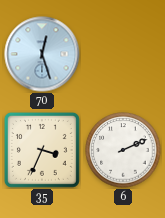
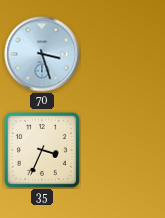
70: 12:27 -> 3:27 (42, 54)
6: 2:11 -> none (123, 150)
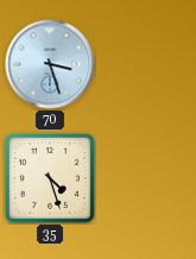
35: 3:34 -> 4:27 (50, 178)
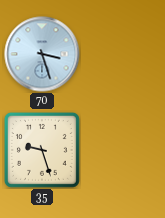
35: 4:27 -> 9:27 (42, 150)
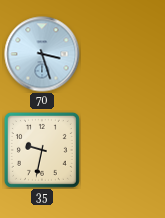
35: 9:27 -> 9:32 (42, 150)
